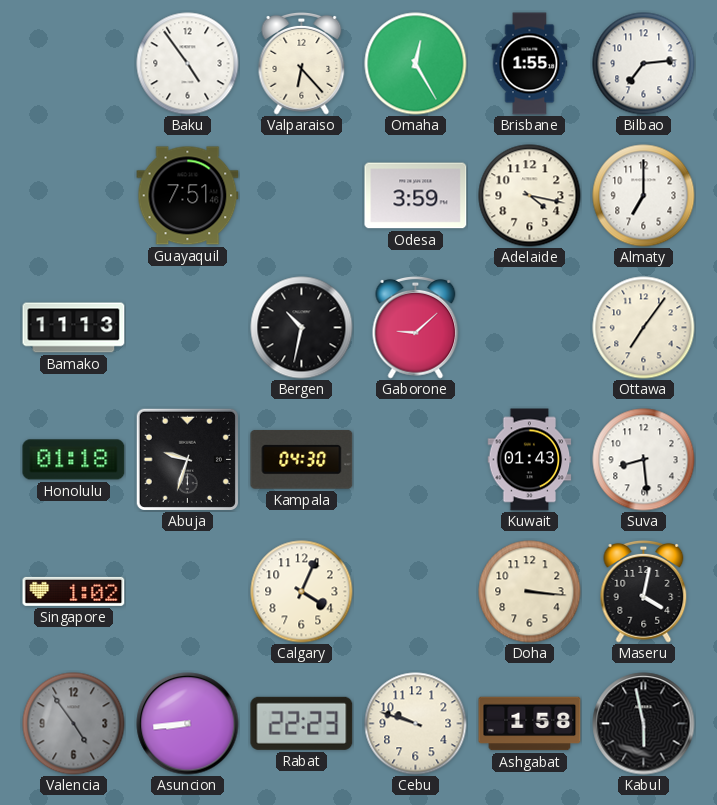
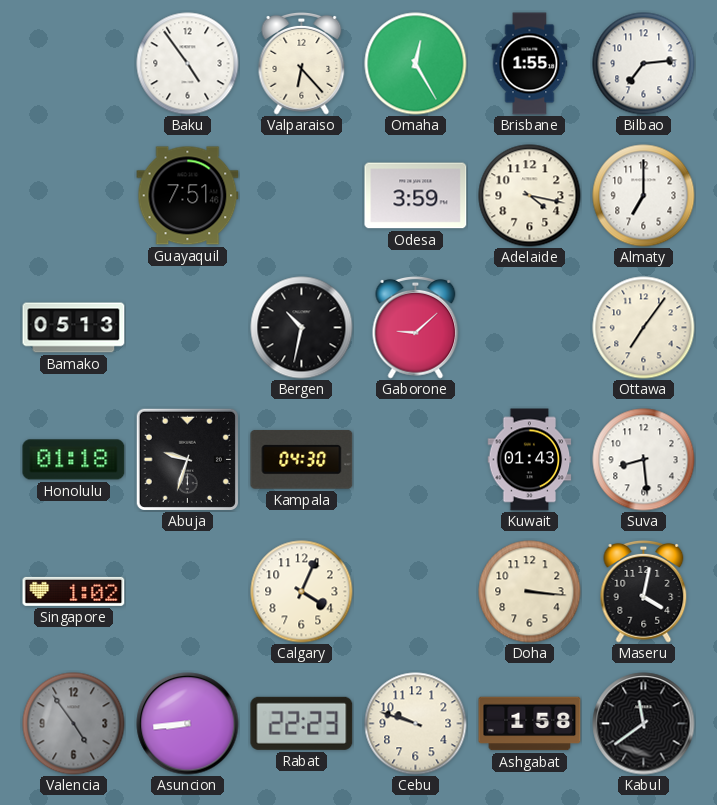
Bamako: 11:13 -> 05:13 (74, 328)
Kabul: 5:58 -> 11:39 (644, 724)
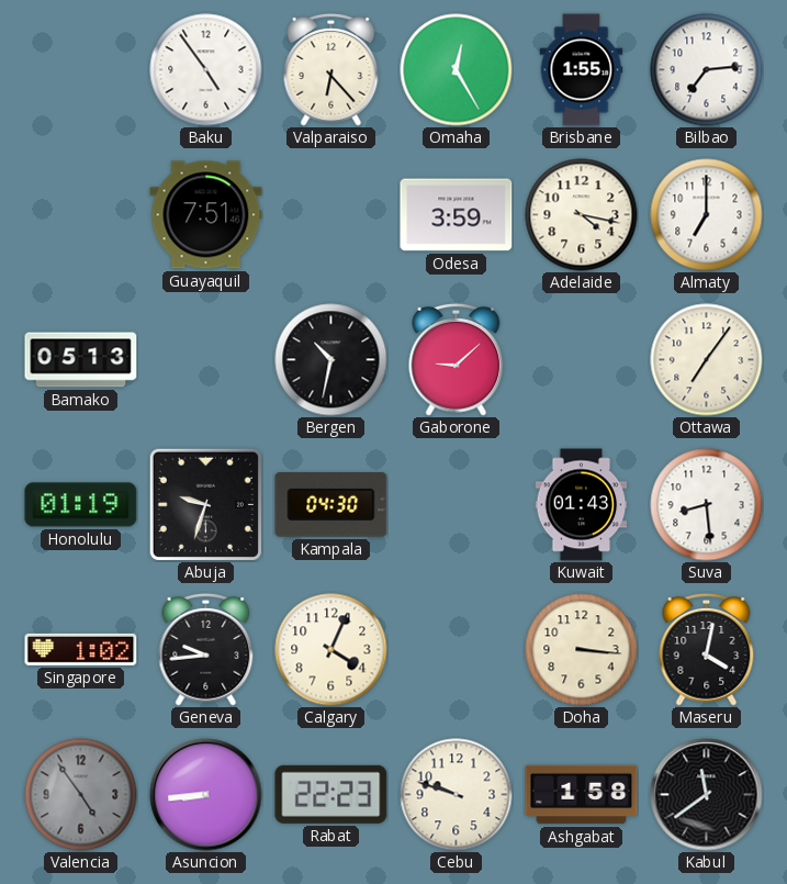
Honolulu: 01:18 -> 01:19 (81, 505)
Geneva: none -> 9:44 (206, 650)
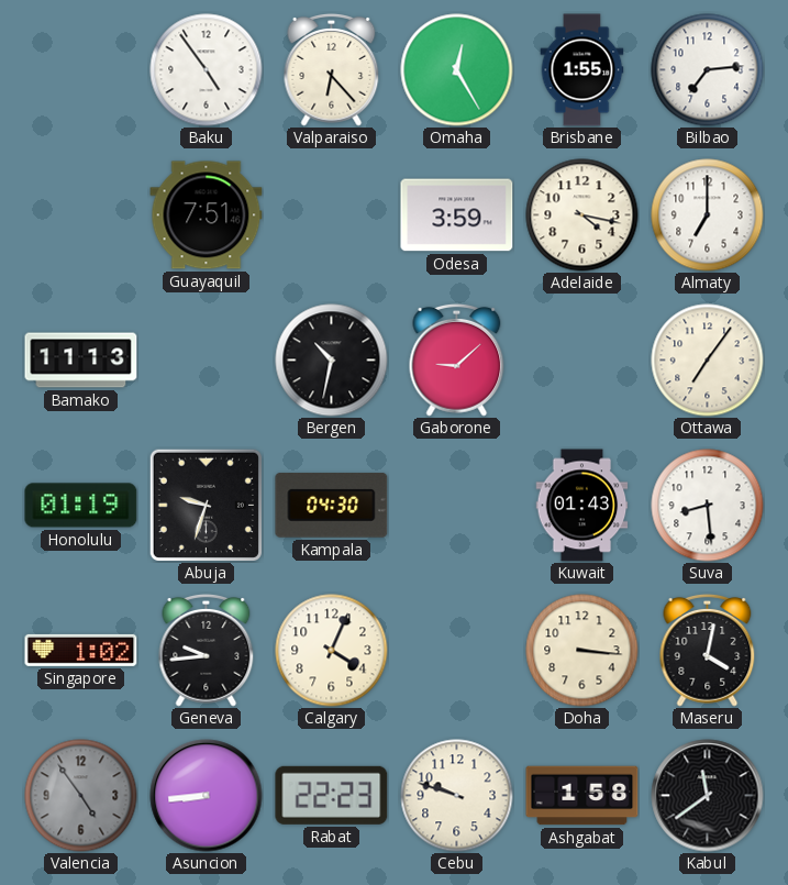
Bamako: 05:13 -> 11:13 (81, 361)
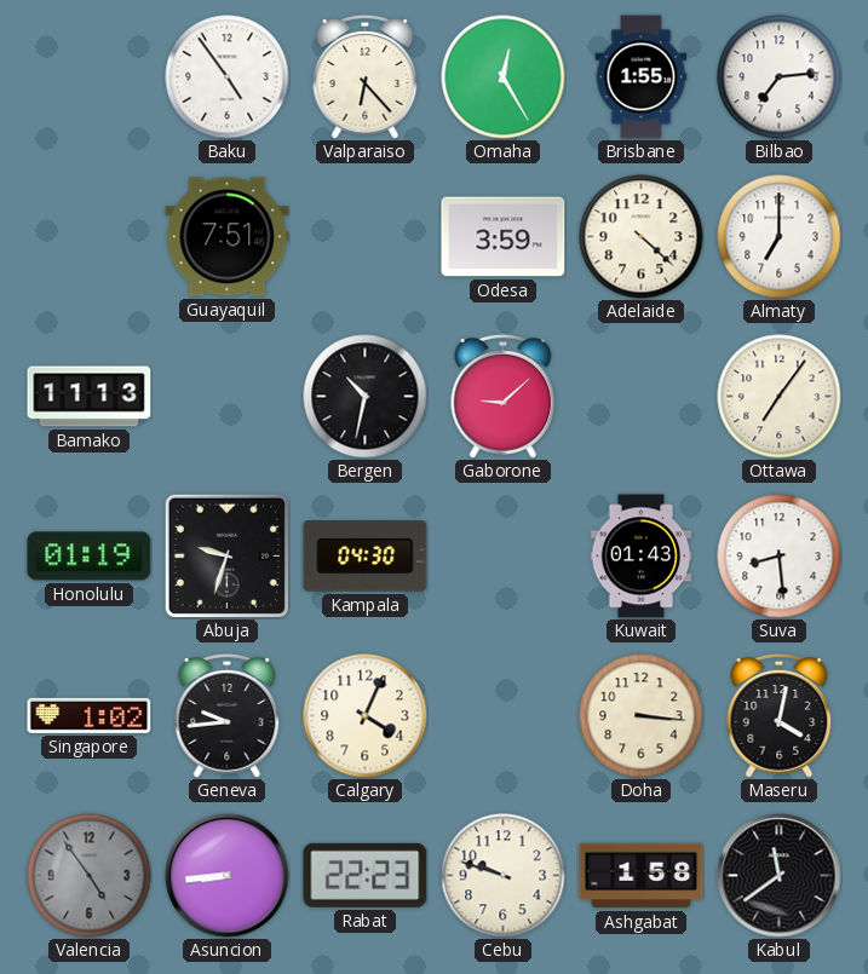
Adelaide: 4:17 -> 4:22 (642, 237)
